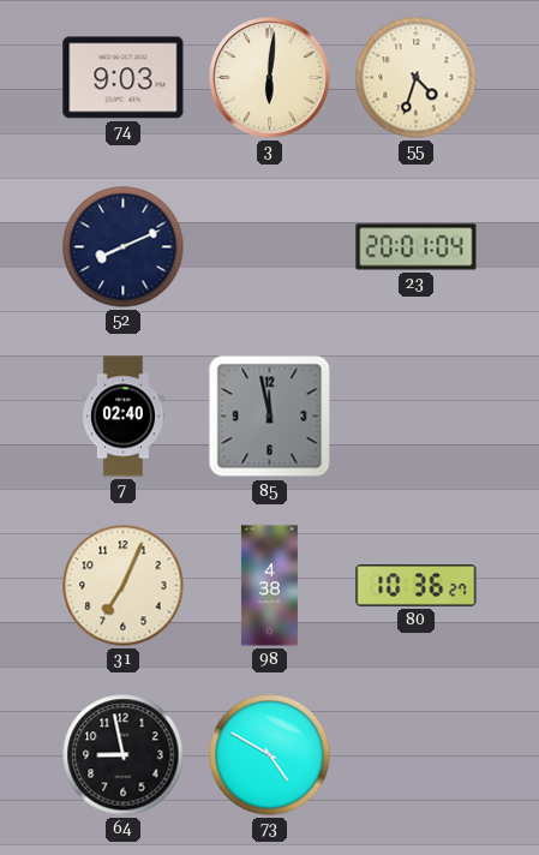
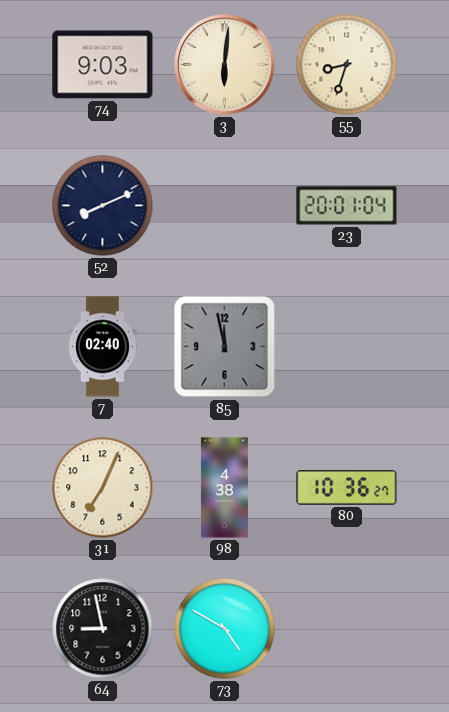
55: 4:33 -> 8:33 (347, 65)
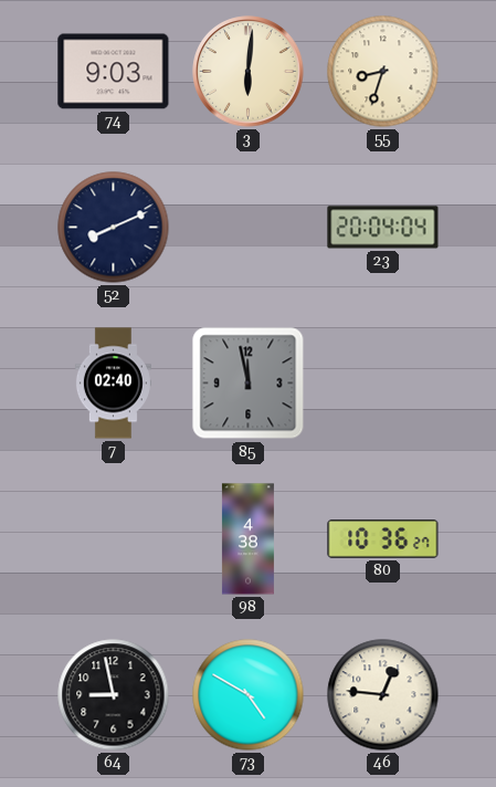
23: 20:01 -> 20:04 (383, 228)
31: 7:04 -> none (103, 488)
46: none -> 12:46 (383, 695)
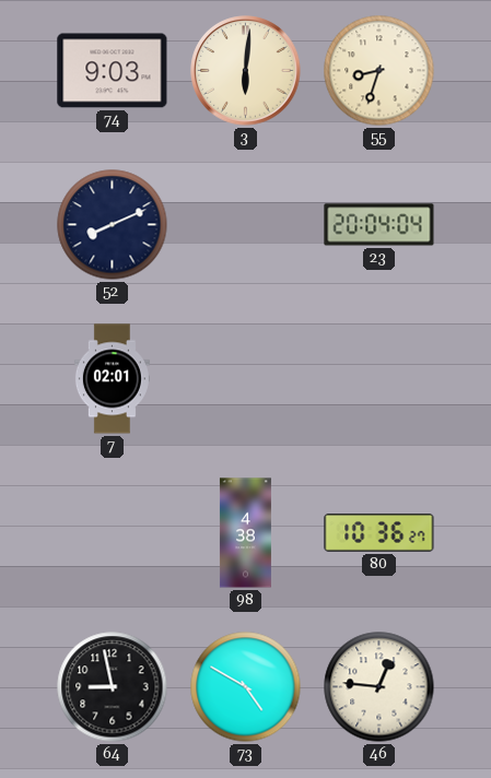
7: 02:40 -> 02:01 (112, 379)
85: 11:58 -> none (249, 384)
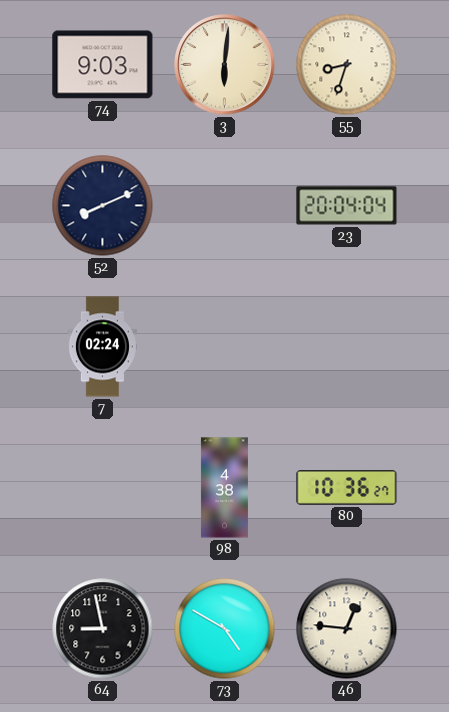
7: 02:01 -> 02:24 (102, 347)
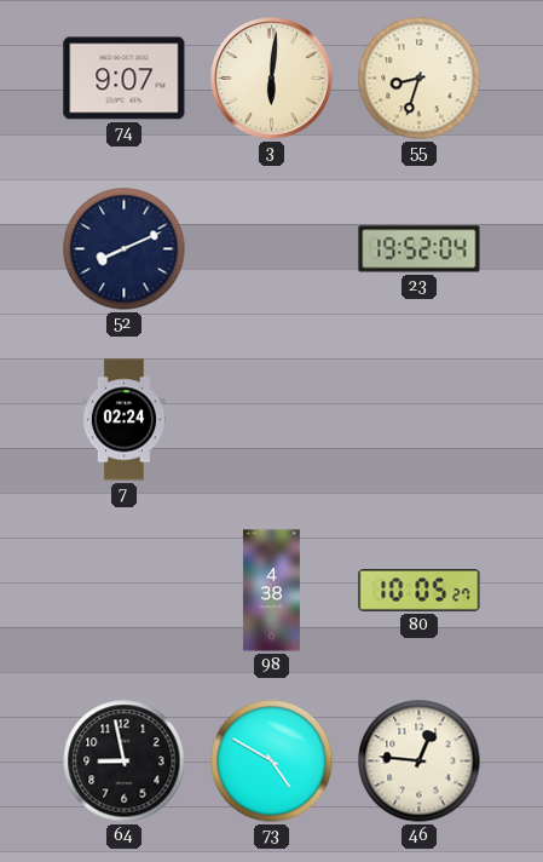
74: 9:03 -> 9:07 (125, 79)
23: 20:04 -> 19:52 (420, 249)
80: 10:36 -> 10:05 (420, 591)
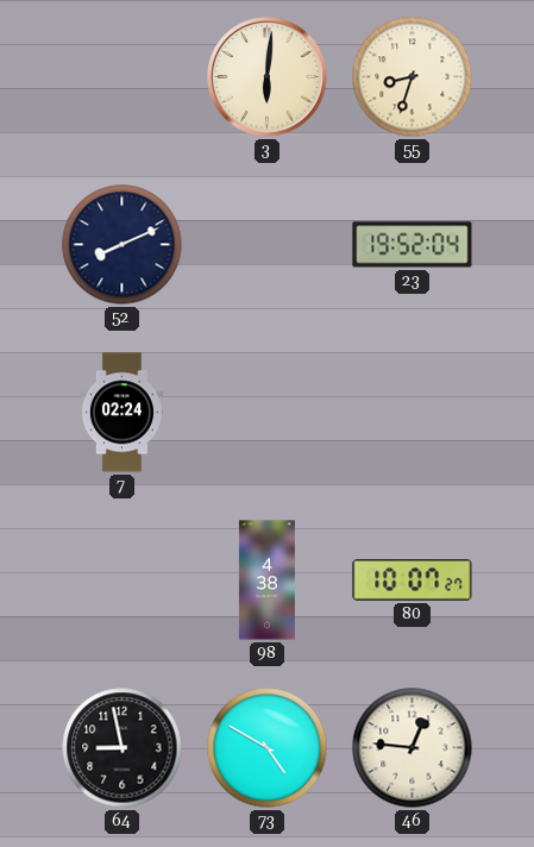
74: 9:07 -> none (125, 79)
80: 10:05 -> 10:07 (413, 581)
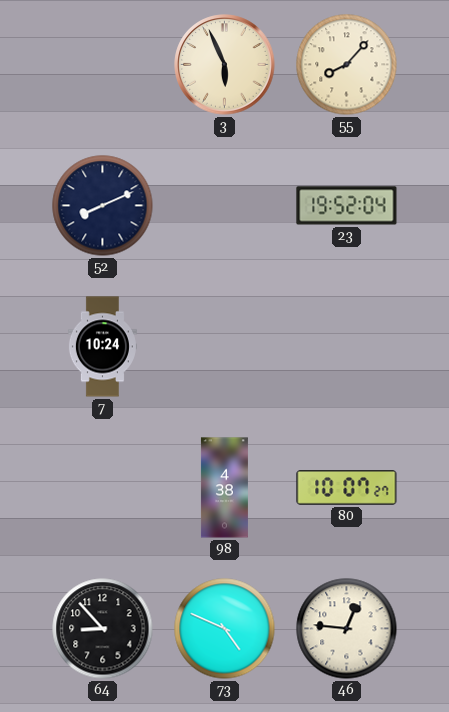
3: 6:01 -> 5:56 (225, 65)
55: 8:33 -> 8:07 (347, 65)
7: 02:24 -> 10:24 (102, 347)
64: 8:58 -> 8:53 (103, 629)
73: 4:50 -> 4:49 (225, 629)
